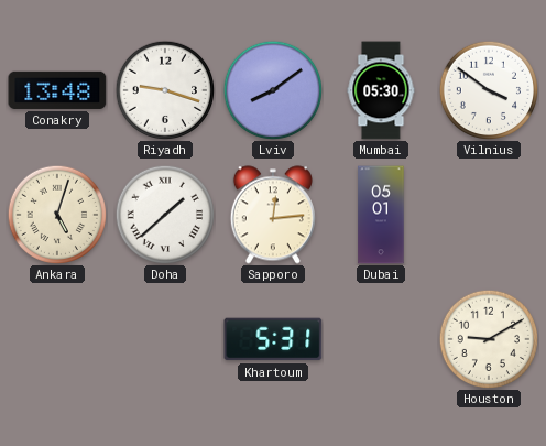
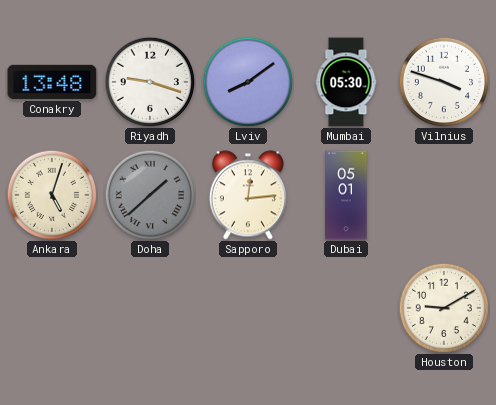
Vilnius: 3:51 -> 3:48 (443, 81)
Doha dial: white -> grey (149, 194)
Khartoum: 5:31 -> none (273, 339)
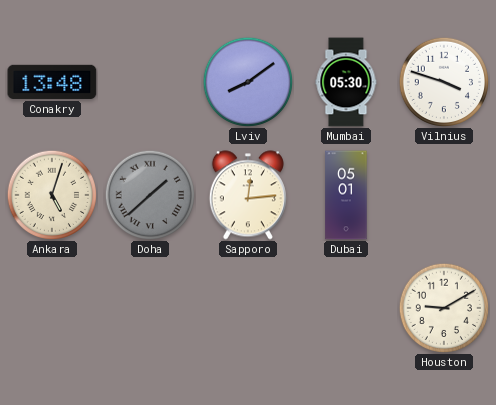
Riyadh: 9:18 -> none (149, 81)
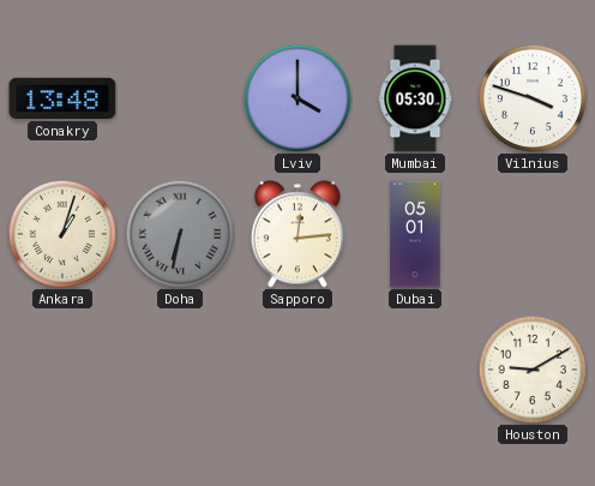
Lviv: 8:09 -> 4:00 (296, 97)
Ankara: 5:03 -> 1:03 (61, 233)
Doha: 1:38 -> 6:32 (179, 233)
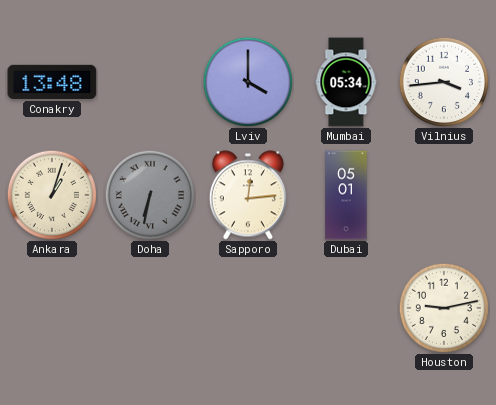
Mumbai: 05:30 -> 05:34 (346, 82)
Vilnius: 3:48 -> 3:44 (443, 81)
Houston: 9:10 -> 9:13 (443, 307)
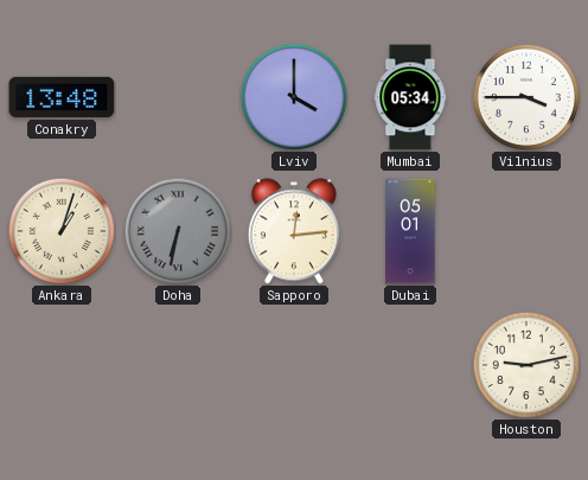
Vilnius: 3:44 -> 3:45 (525, 96)
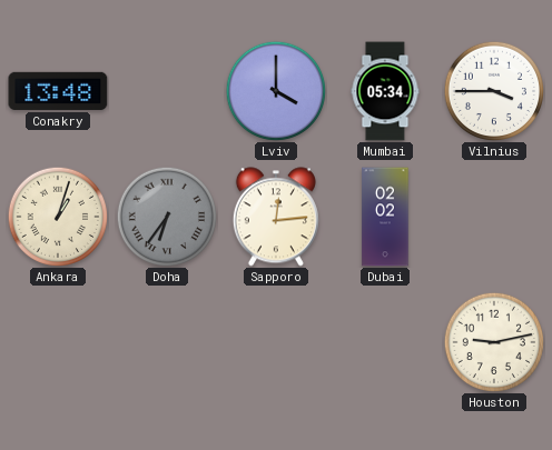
Doha: 6:32 -> 6:36 (166, 216)
Dubai: 05:01 -> 02:02 (385, 217)
